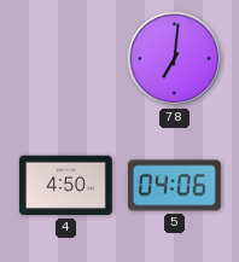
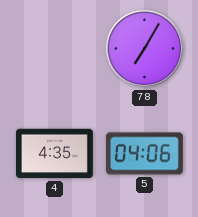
78: 7:01 -> 7:05 (145, 49)
4: 4:50 -> 4:35 (54, 154)
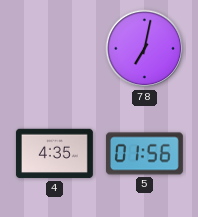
78: 7:05 -> 7:02 (145, 49)
5: 04:06 -> 01:56 (144, 154)
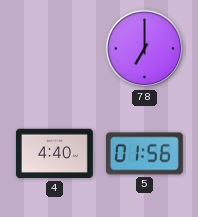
78: 7:02 -> 7:00 (145, 49)
4: 4:35 -> 4:40 (54, 154)
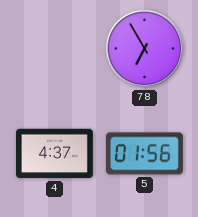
78: 7:00 -> 6:55 (145, 49)
4: 4:40 -> 4:37 (54, 154)
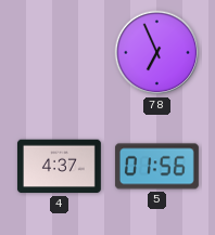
78: 6:55 -> 6:56 (157, 53)
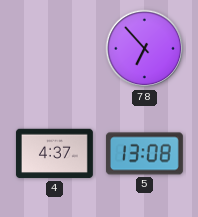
78: 6:56 -> 6:53 (145, 49)
5: 01:56 -> 13:08 (144, 154)
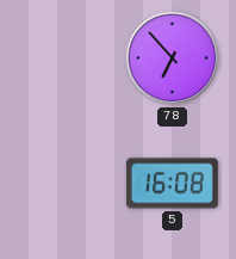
4: 4:37 -> none (54, 154)
5: 13:08 -> 16:08 (172, 184)
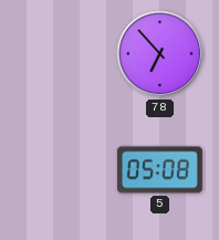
5: 16:08 -> 05:08 (159, 170)
